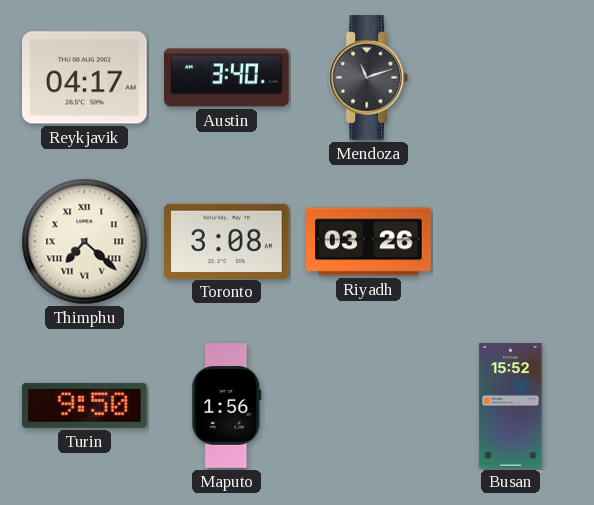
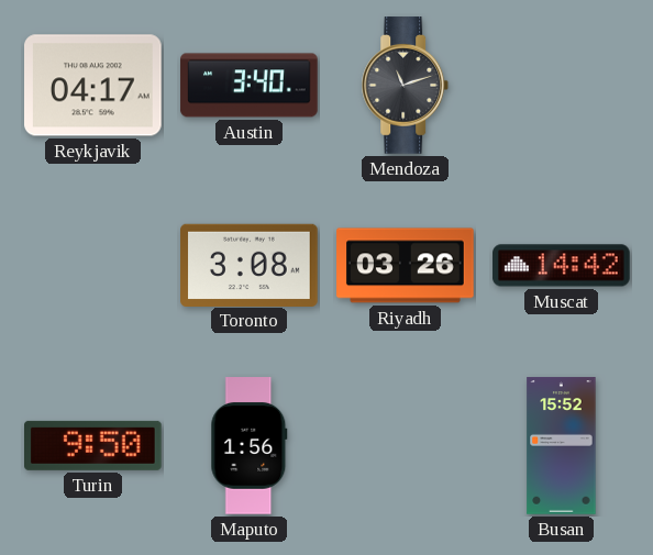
Thimphu: 7:22 -> none (85, 242)
Muscat: none -> 14:42 (562, 266)
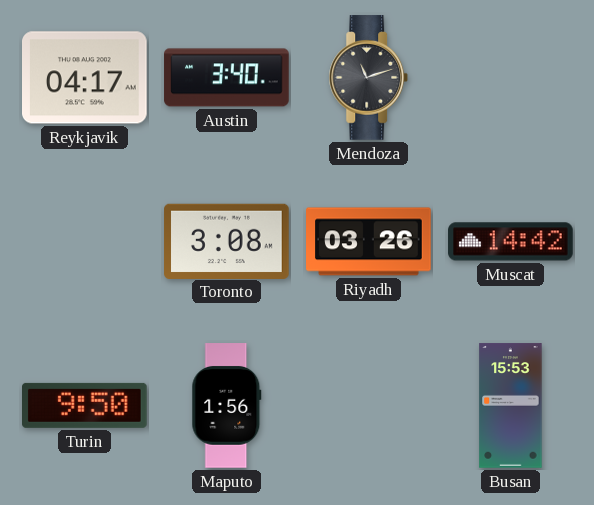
Busan: 15:52 -> 15:53 (511, 406)
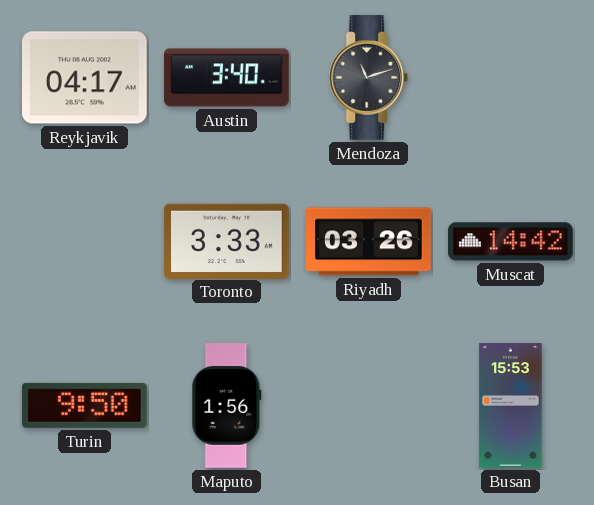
Toronto: 3:08 -> 3:33 (227, 241)
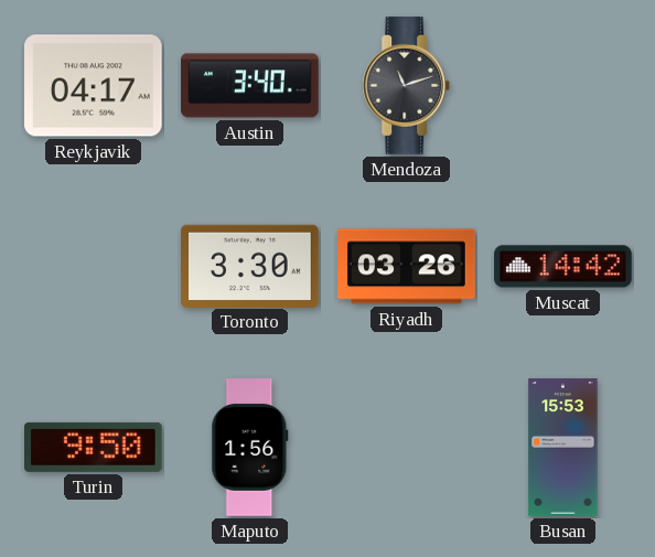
Toronto: 3:33 -> 3:30 (250, 266)
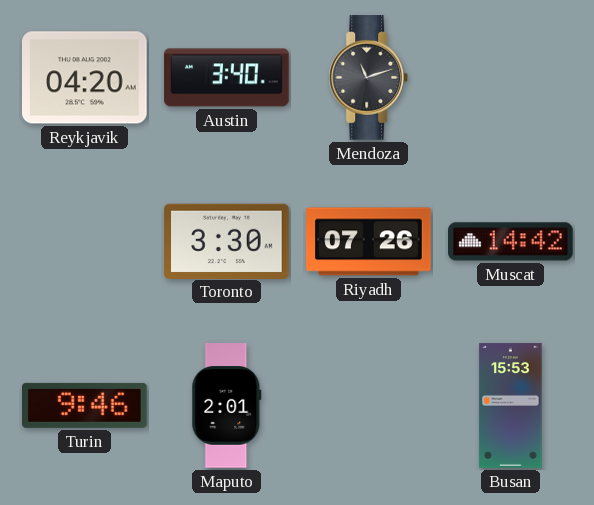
Reykjavik: 04:17 -> 04:20 (85, 78)
Riyadh: 03:26 -> 07:26 (369, 242)
Turin: 9:50 -> 9:46 (85, 405)
Maputo: 1:56 -> 2:01 (227, 406)
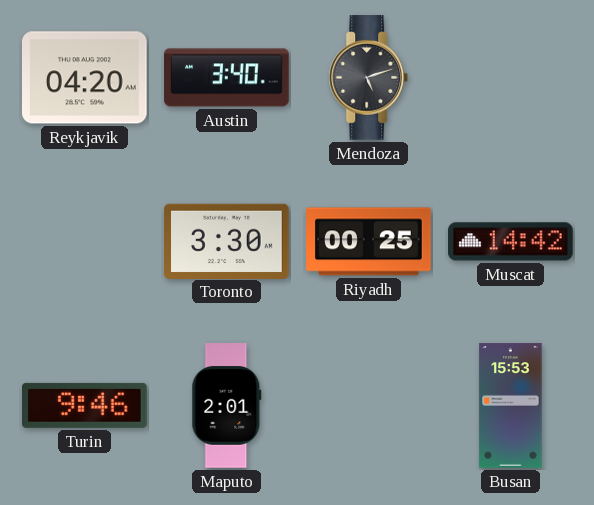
Mendoza: 11:12 -> 5:12 (369, 78)
Riyadh: 07:26 -> 00:25 (369, 242)
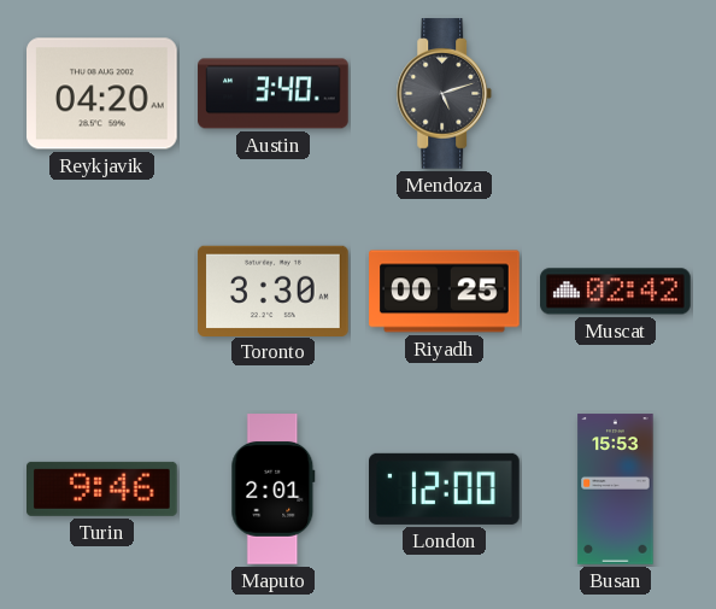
Muscat: 14:42 -> 02:42 (616, 292)
London: none -> 12:00 (445, 488)
